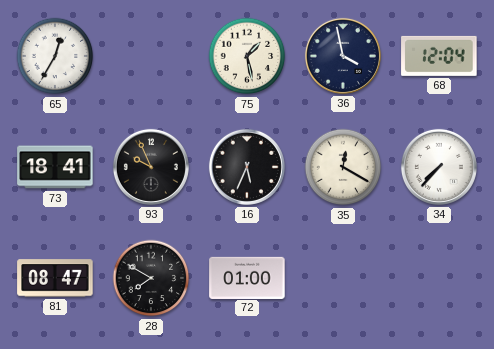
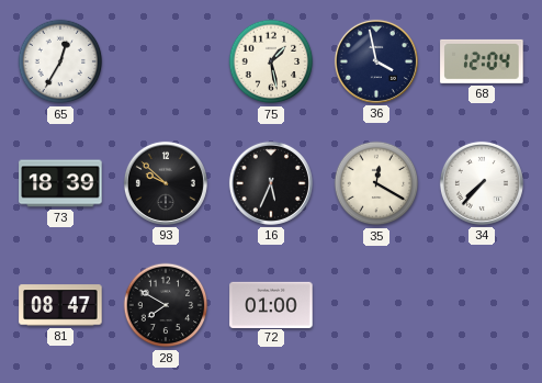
73: 18:41 -> 18:39 (60, 183)
93: 9:56 -> 9:52 (166, 183)
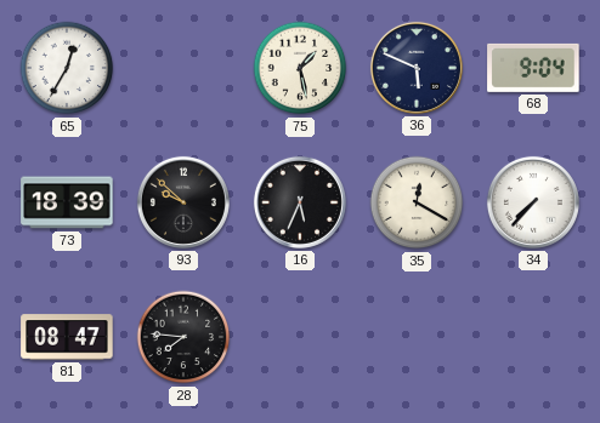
36: 3:58 -> 5:49 (417, 68)
68: 12:04 -> 9:04 (533, 68)
28: 7:50 -> 7:46 (183, 337)
72: 01:00 -> none (271, 304)
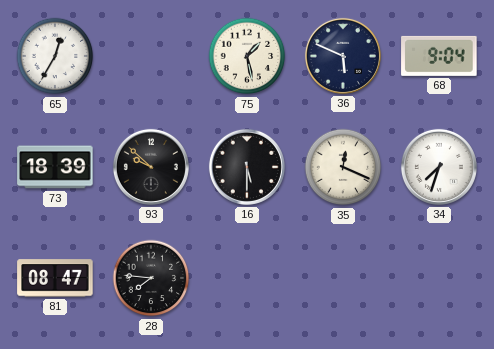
16: 5:34 -> 5:30 (247, 167)
35: 12:20 -> 12:19 (343, 167)
34: 7:37 -> 7:33 (439, 167)
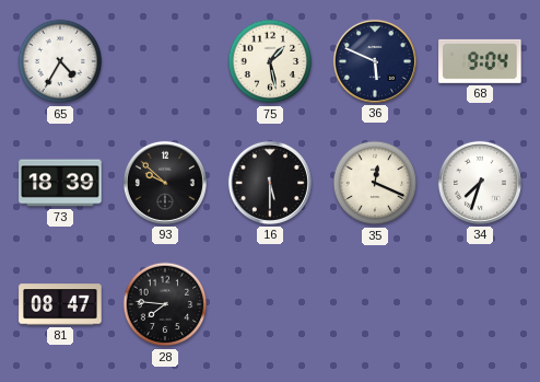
65: 12:35 -> 4:35 (60, 61)
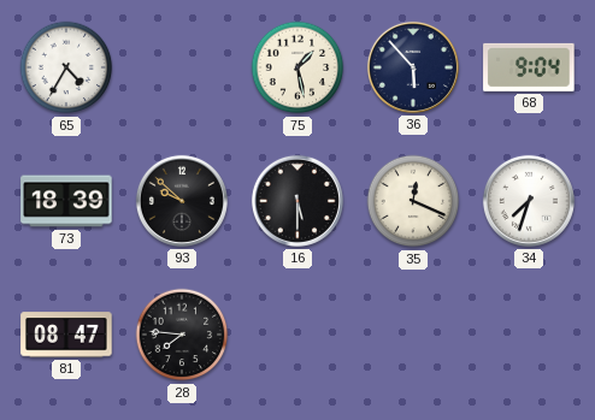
36: 5:49 -> 5:53 (413, 67)
